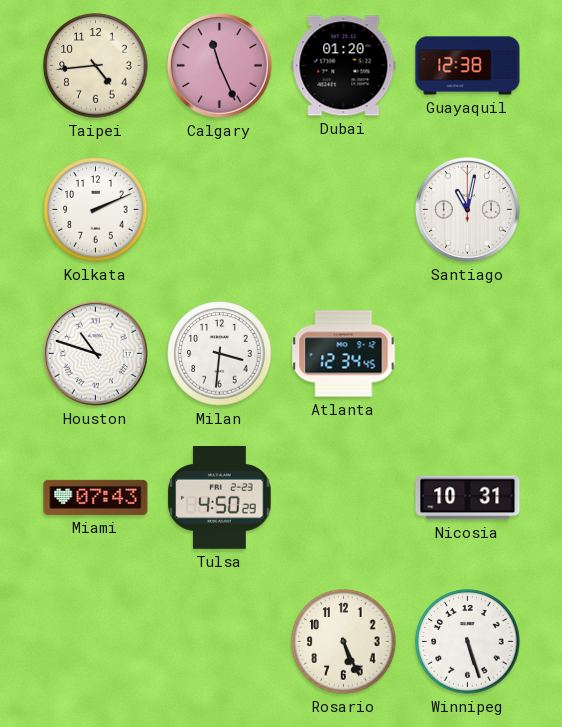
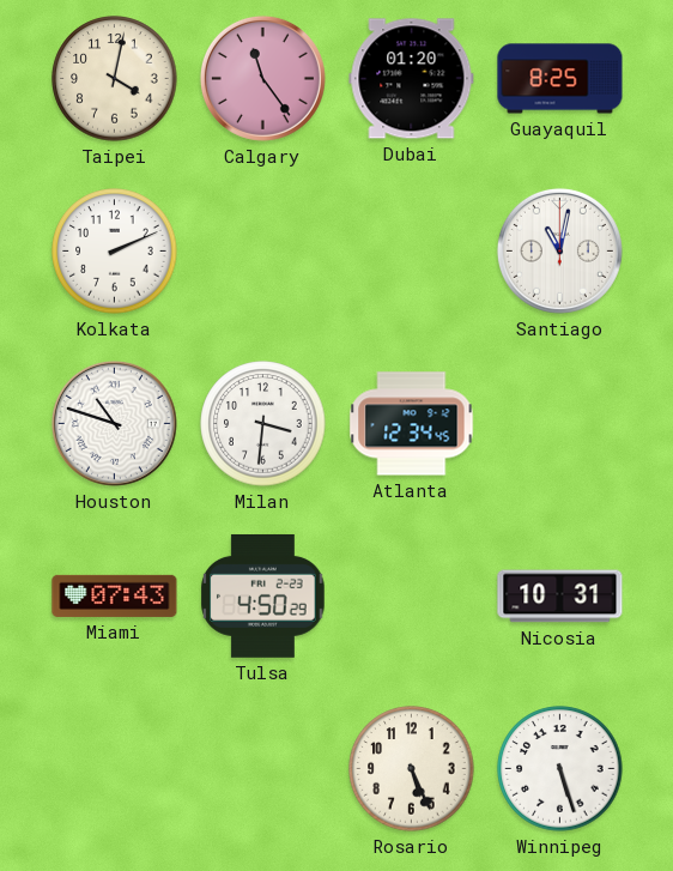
Taipei: 4:44 -> 4:02 (115, 79)
Calgary: 11:26 -> 11:24 (262, 78)
Guayaquil: 12:38 -> 8:25 (560, 79)
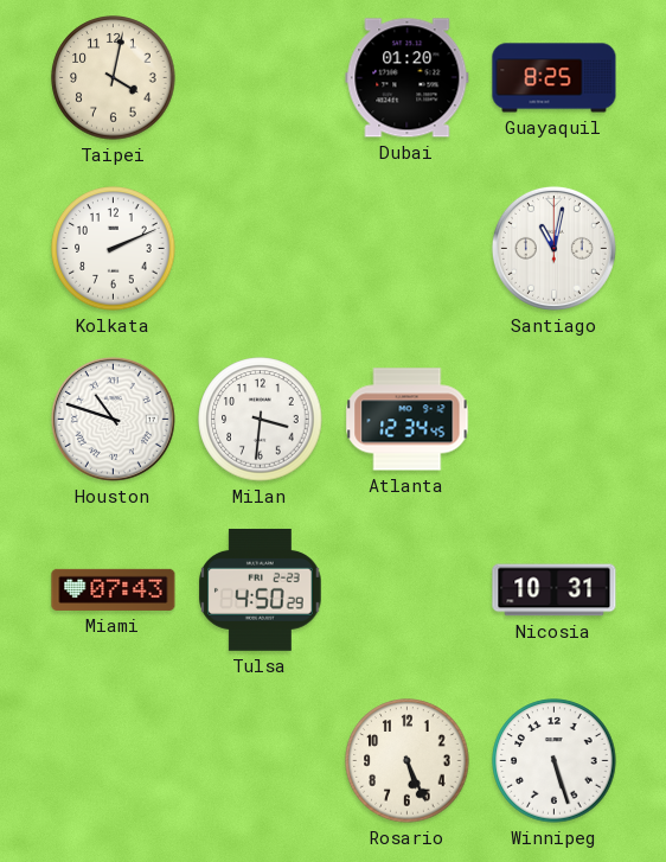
Calgary: 11:24 -> none (262, 78)
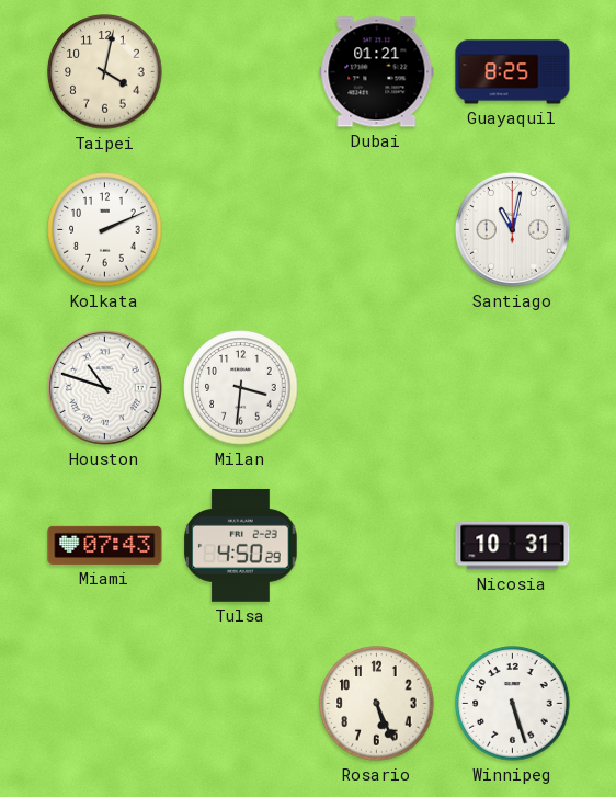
Dubai: 01:20 -> 01:21 (377, 72)
Atlanta: 12:34 -> none (408, 420)
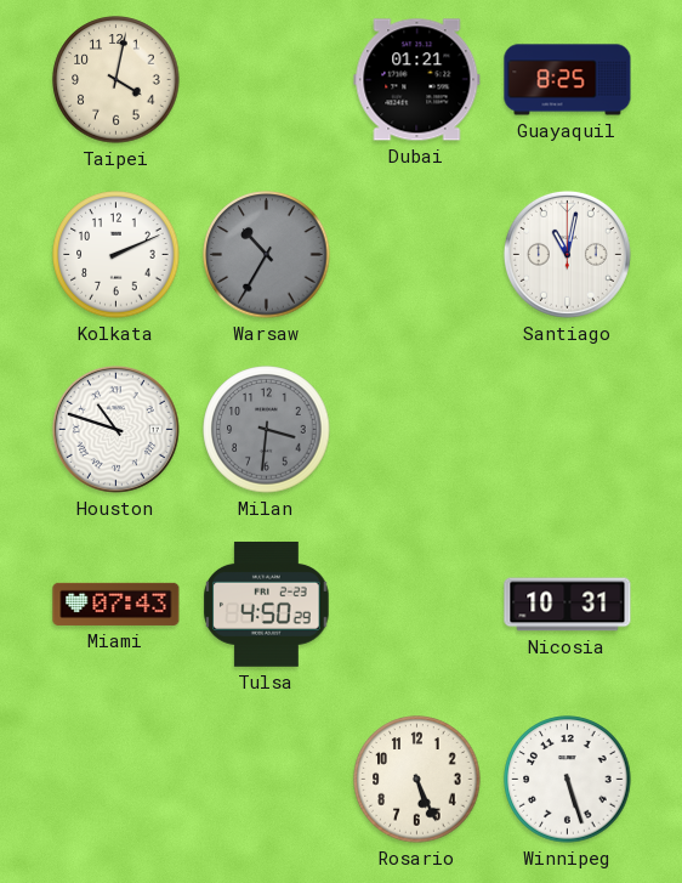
Warsaw: none -> 10:35 (267, 255)
Milan dial: white -> grey (267, 430)
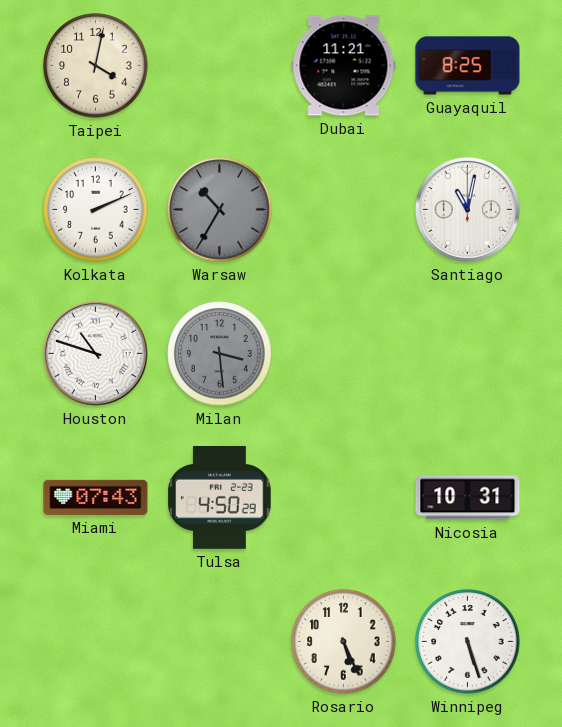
Dubai: 01:21 -> 11:21 (344, 66)
Milan: 3:31 -> 3:29 (220, 354)
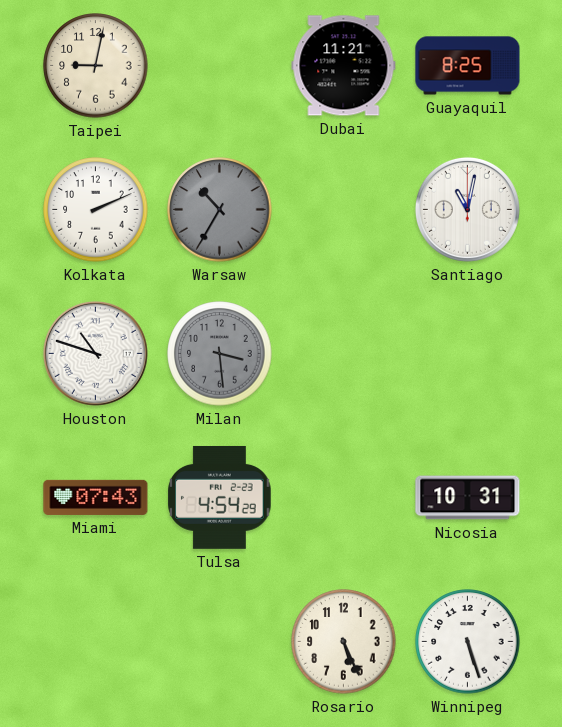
Taipei: 4:02 -> 9:02 (96, 66)
Tulsa: 4:50 -> 4:54 (220, 497)
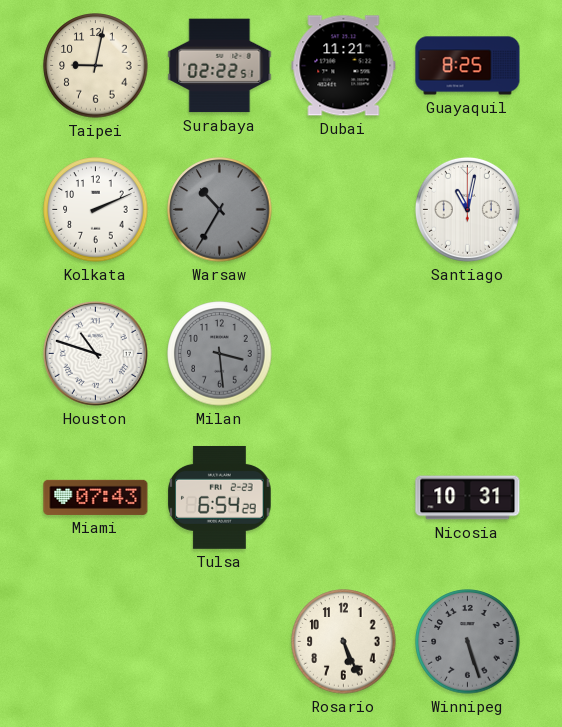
Surabaya: none -> 02:22 (220, 66)
Tulsa: 4:54 -> 6:54 (220, 497)
Winnipeg dial: white -> grey (468, 642)
